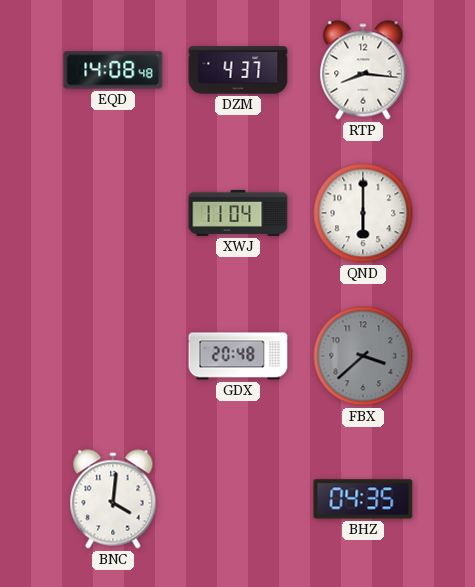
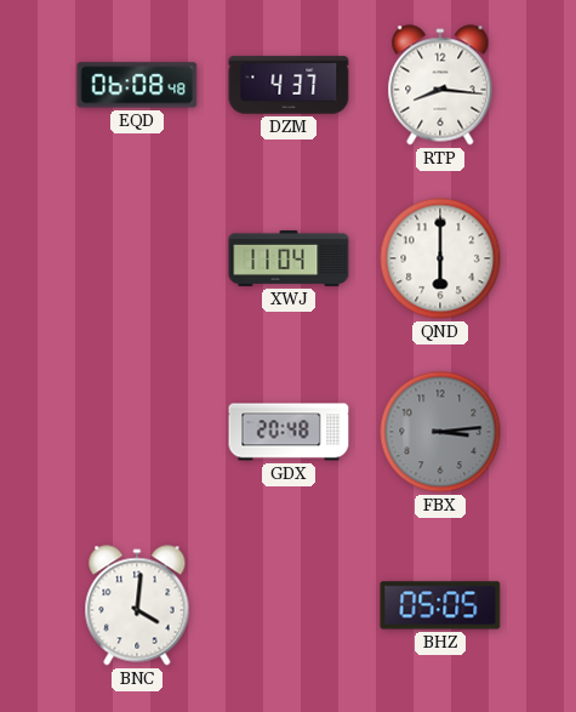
EQD: 14:08 -> 06:08 (137, 85)
FBX: 3:38 -> 3:14 (440, 432)
BHZ: 04:35 -> 05:05 (440, 605)
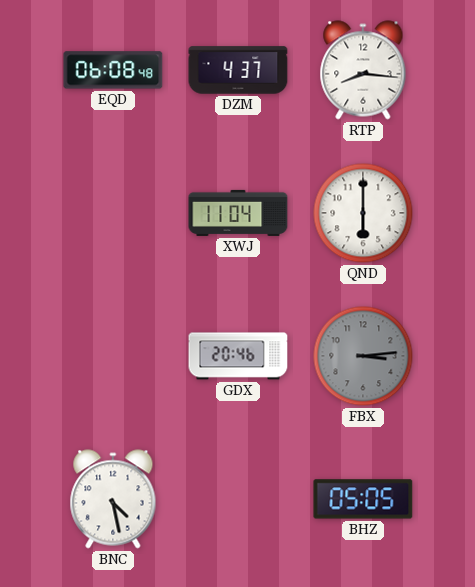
GDX: 20:48 -> 20:46 (238, 356)
BNC: 4:01 -> 4:28 (113, 499)
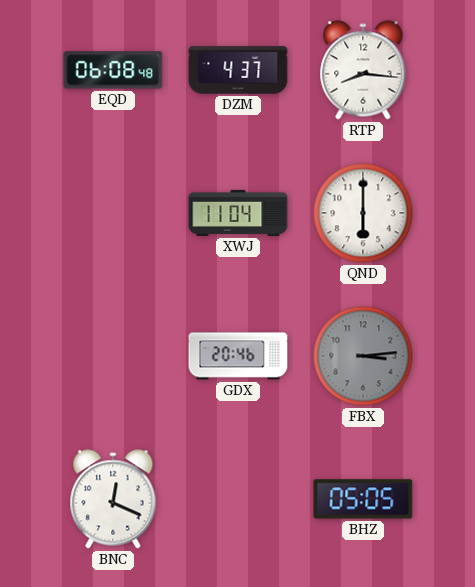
BNC: 4:28 -> 12:19 (113, 499)
